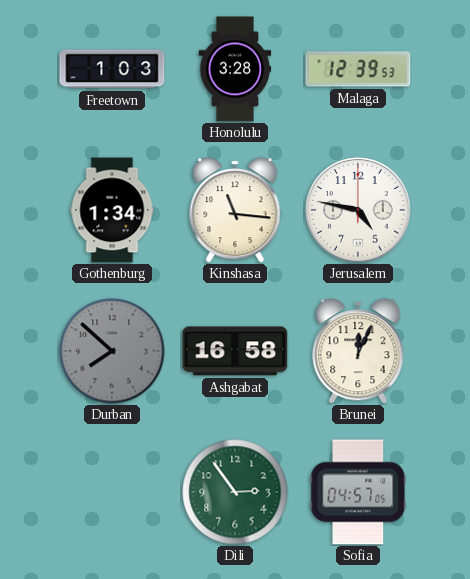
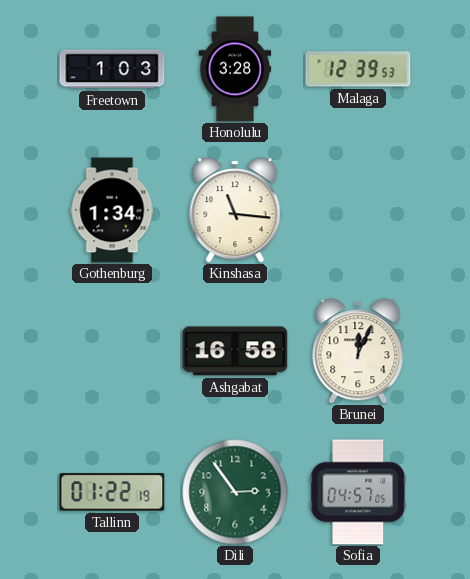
Jerusalem: 4:47 -> none (358, 210)
Durban: 7:52 -> none (112, 351)
Tallinn: none -> 01:22 (112, 492)
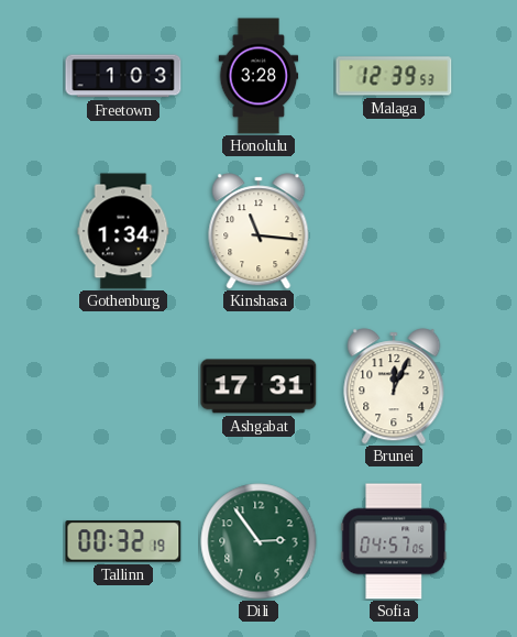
Ashgabat: 16:58 -> 17:31 (258, 386)
Tallinn: 01:22 -> 00:32 (123, 541)
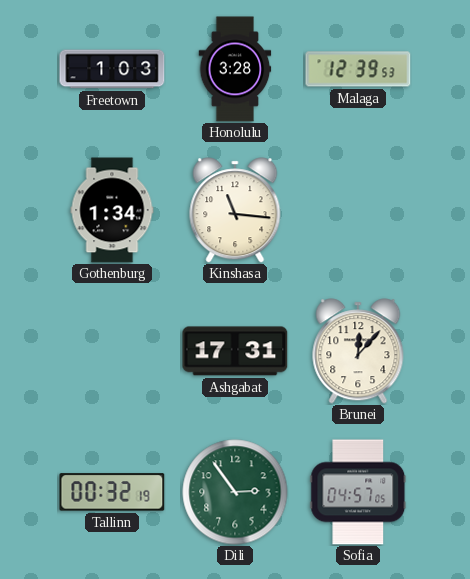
Brunei: 12:04 -> 12:07 (358, 351)
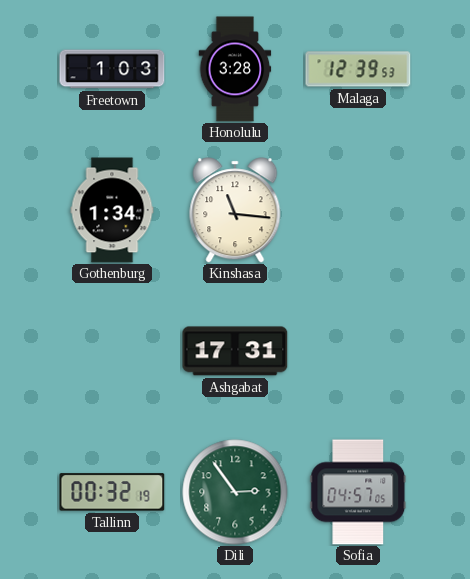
Brunei: 12:07 -> none (358, 351)
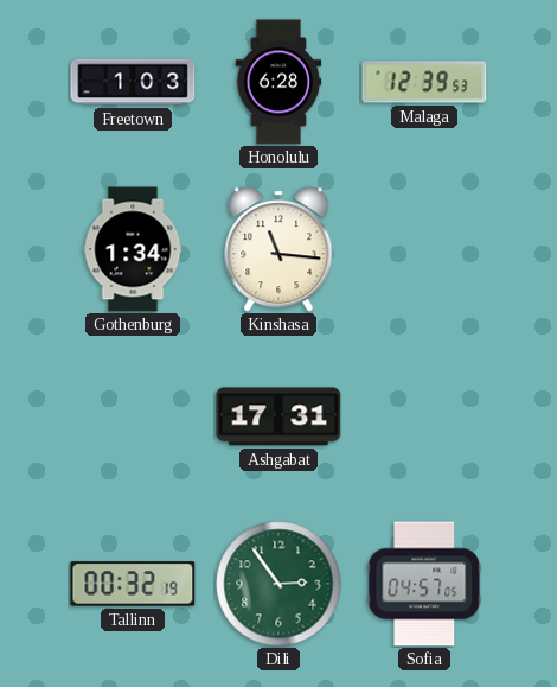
Honolulu: 3:28 -> 6:28 (278, 82)
